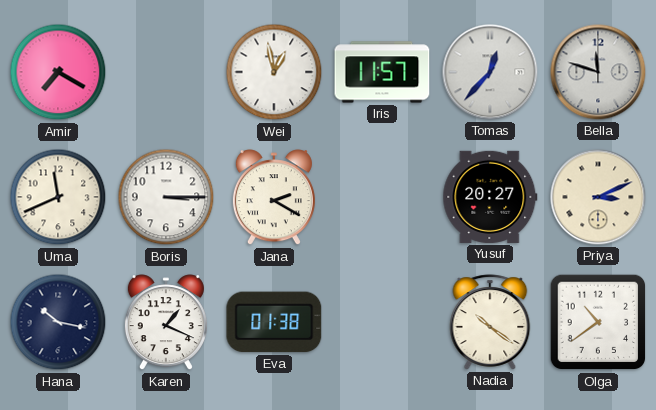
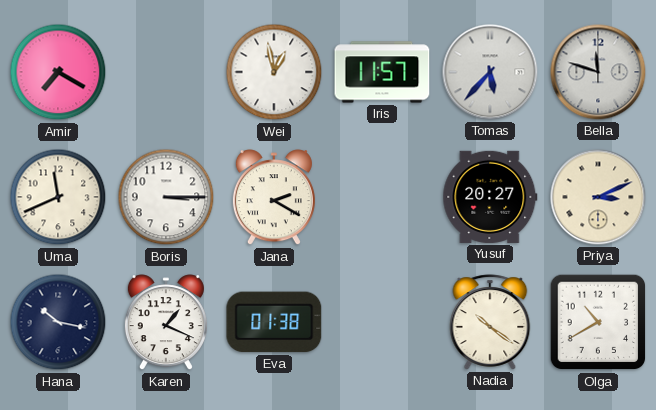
Tomas: 12:37 -> 5:37 (490, 72)
Olga: 10:39 -> 10:40 (598, 322)
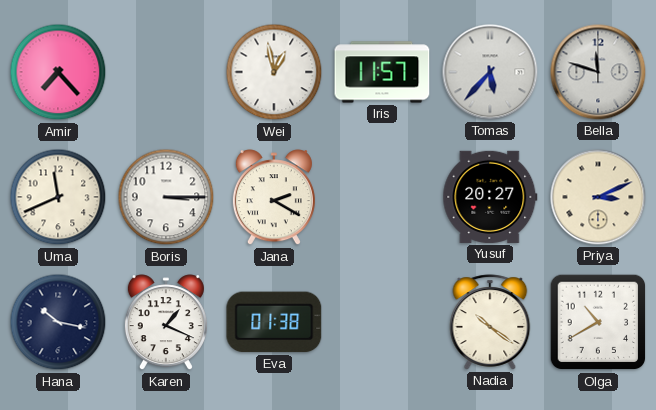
Amir: 7:20 -> 7:23 (58, 72)
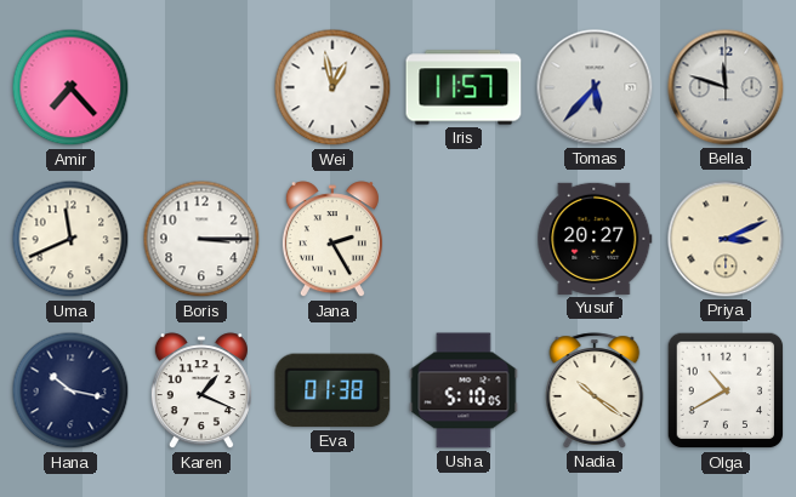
Jana: 2:20 -> 2:25 (332, 240)
Usha: none -> 5:10 (464, 390)
